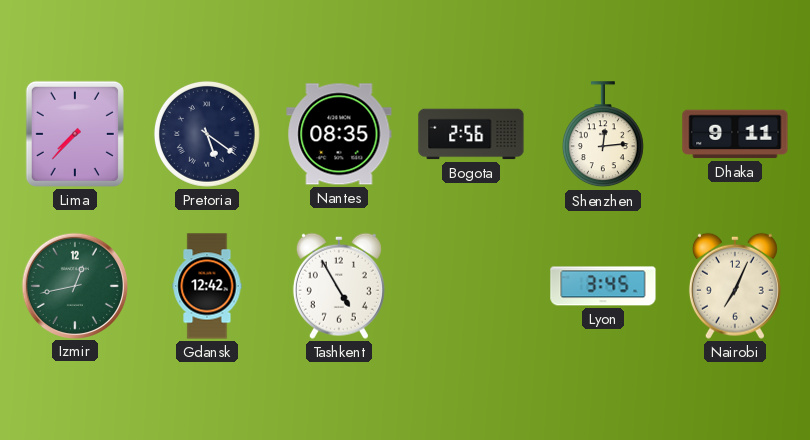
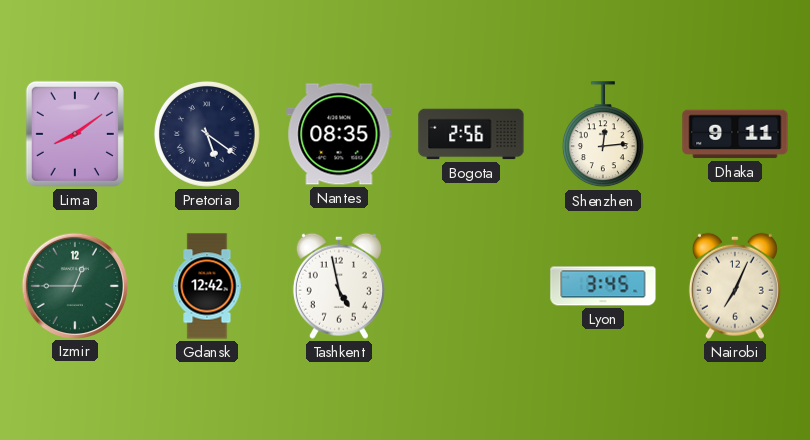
Lima: 7:37 -> 8:09 (75, 134)
Izmir: 12:43 -> 12:45 (74, 285)
Tashkent: 4:55 -> 4:58 (339, 286)
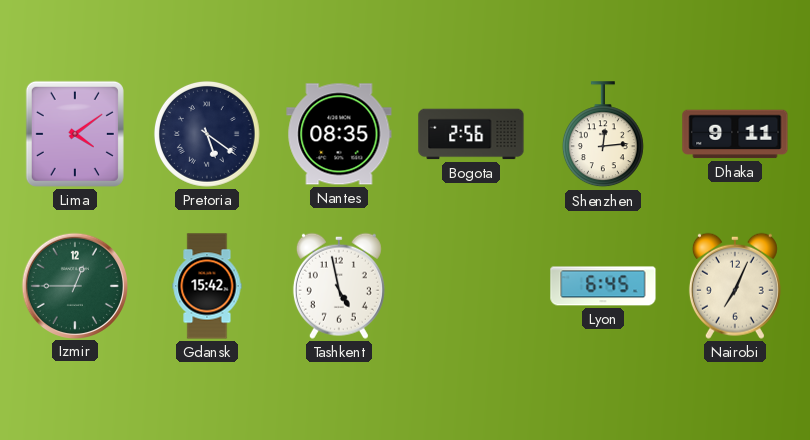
Lima: 8:09 -> 4:09 (75, 134)
Gdansk: 12:42 -> 15:42 (207, 286)
Lyon: 3:45 -> 6:45 (603, 286)
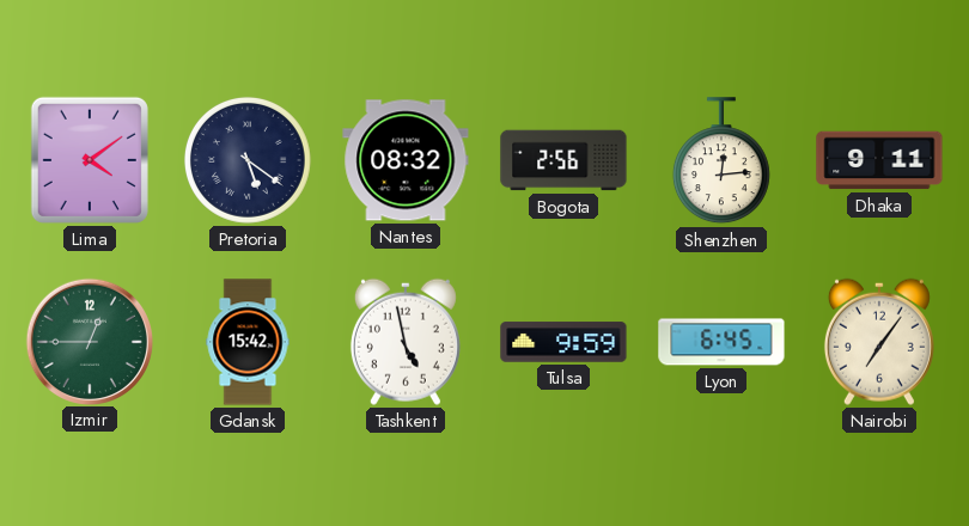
Nantes: 08:35 -> 08:32 (406, 160)
Tulsa: none -> 9:59 (563, 342)
Nairobi: 7:04 -> 7:06 (879, 342)
